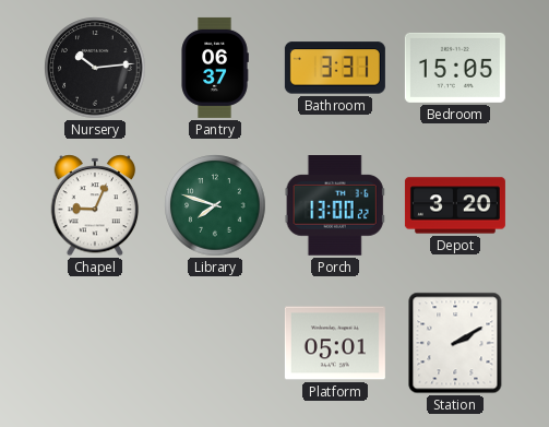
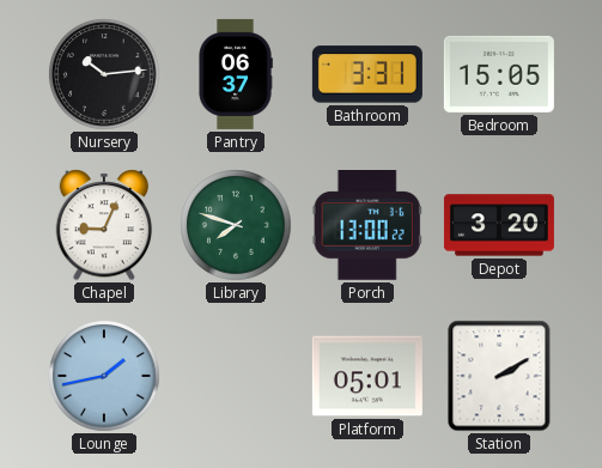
Lounge: none -> 1:43 (104, 376)
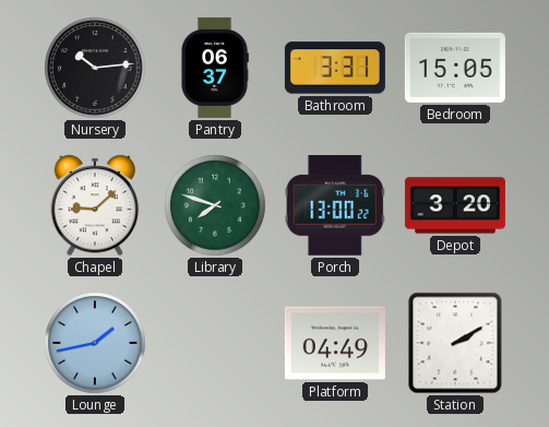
Chapel: 9:04 -> 9:08 (95, 205)
Platform: 05:01 -> 04:49 (335, 343)
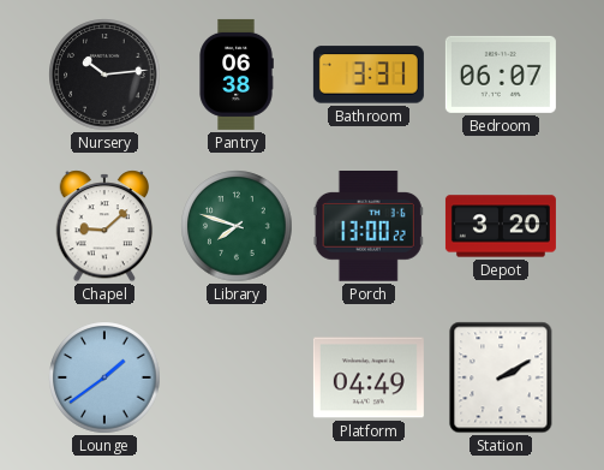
Pantry: 06:37 -> 06:38 (237, 75)
Bedroom: 15:05 -> 06:07 (501, 75)
Lounge: 1:43 -> 1:39 (104, 377)
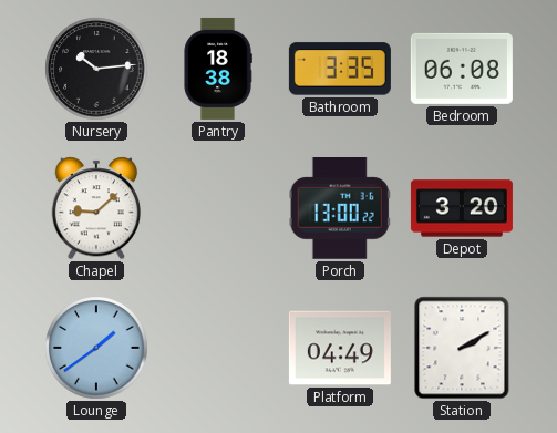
Pantry: 06:38 -> 18:38 (218, 69)
Bathroom: 3:31 -> 3:35 (340, 69)
Bedroom: 06:07 -> 06:08 (462, 69)
Library: 7:48 -> none (237, 226)
